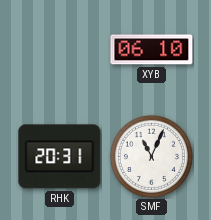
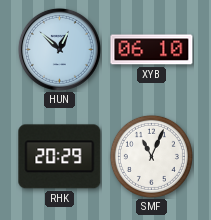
HUN: none -> 12:52 (59, 49)
RHK: 20:31 -> 20:29 (60, 157)
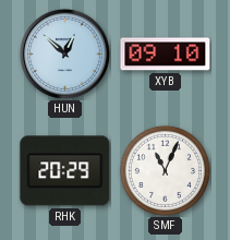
XYB: 06:10 -> 09:10 (166, 55)
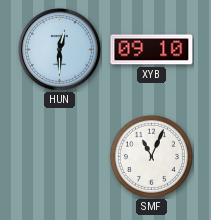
HUN: 12:52 -> 12:30 (59, 49)
RHK: 20:29 -> none (65, 171)
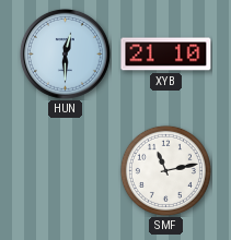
XYB: 09:10 -> 21:10 (166, 55)
SMF: 11:04 -> 11:13 (165, 170)
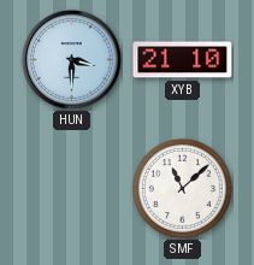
HUN: 12:30 -> 3:30 (71, 59)
SMF: 11:13 -> 11:08 (182, 188)
